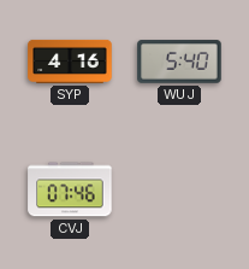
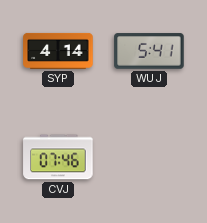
SYP: 4:16 -> 4:14 (58, 51)
WUJ: 5:40 -> 5:41 (149, 51)
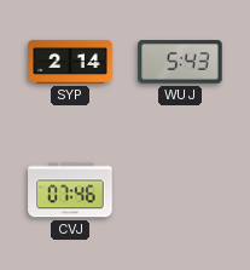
SYP: 4:14 -> 2:14 (70, 62)
WUJ: 5:41 -> 5:43 (180, 62)
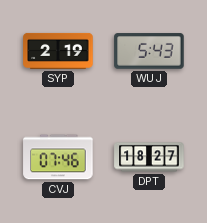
SYP: 2:14 -> 2:19 (58, 51)
DPT: none -> 18:27 (149, 157)
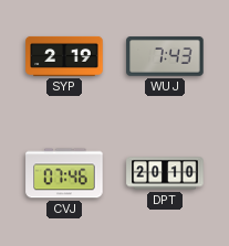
WUJ: 5:43 -> 7:43 (165, 56)
DPT: 18:27 -> 20:10 (165, 173)
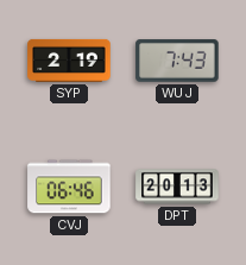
CVJ: 07:46 -> 06:46 (69, 187)
DPT: 20:10 -> 20:13 (177, 187)
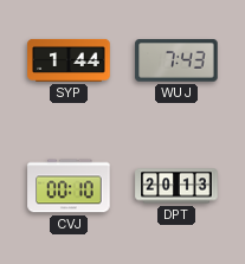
SYP: 2:19 -> 1:44 (69, 60)
CVJ: 06:46 -> 00:10 (69, 186)
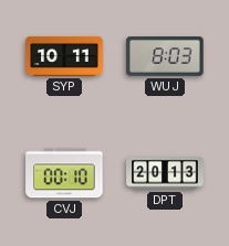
SYP: 1:44 -> 10:11 (64, 56)
WUJ: 7:43 -> 8:03 (165, 56)
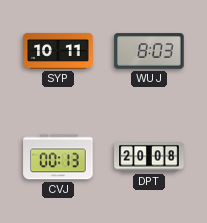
CVJ: 00:10 -> 00:13 (58, 157)
DPT: 20:13 -> 20:08 (149, 157)
